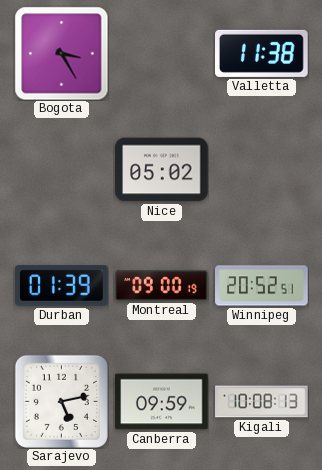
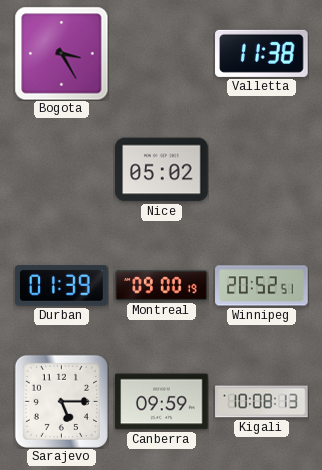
Sarajevo: 5:13 -> 5:15 (61, 401)
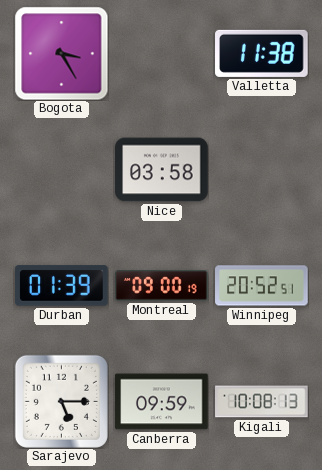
Nice: 05:02 -> 03:58 (162, 170)
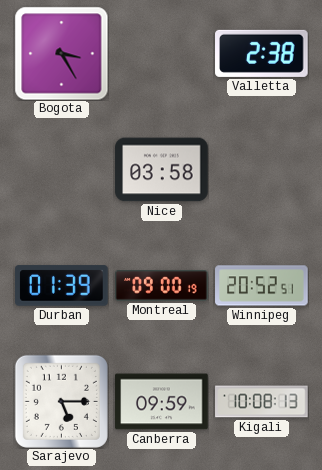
Valletta: 11:38 -> 2:38 (262, 53)
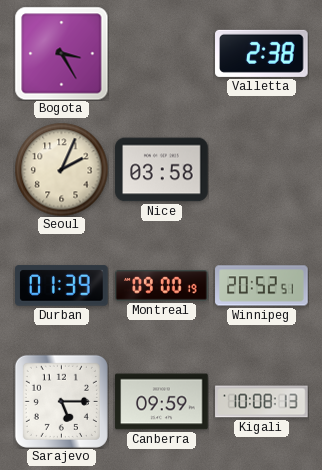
Seoul: none -> 2:04 (61, 169)
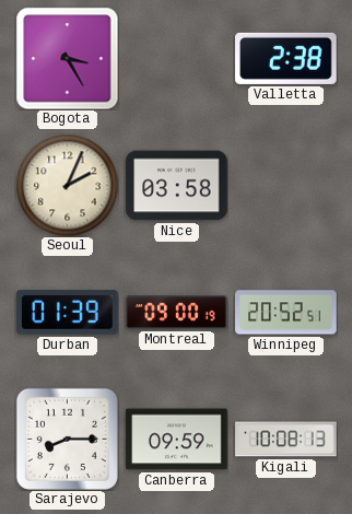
Sarajevo: 5:15 -> 8:15 (67, 439)
